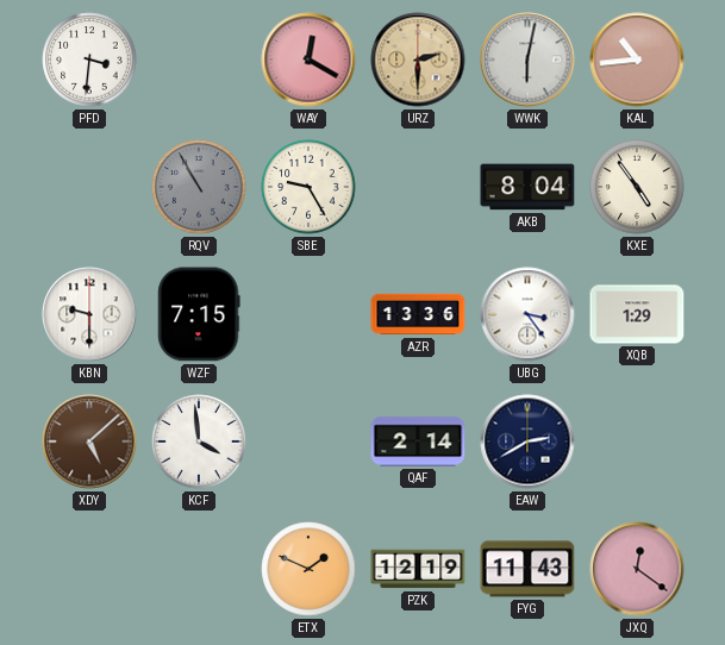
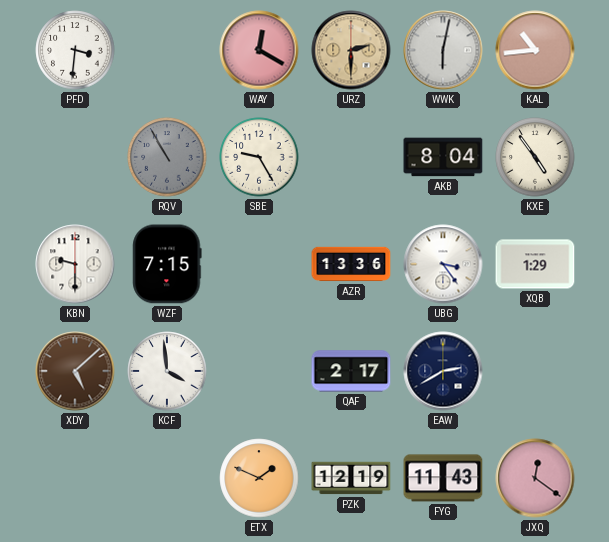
QAF: 2:14 -> 2:17 (351, 371)
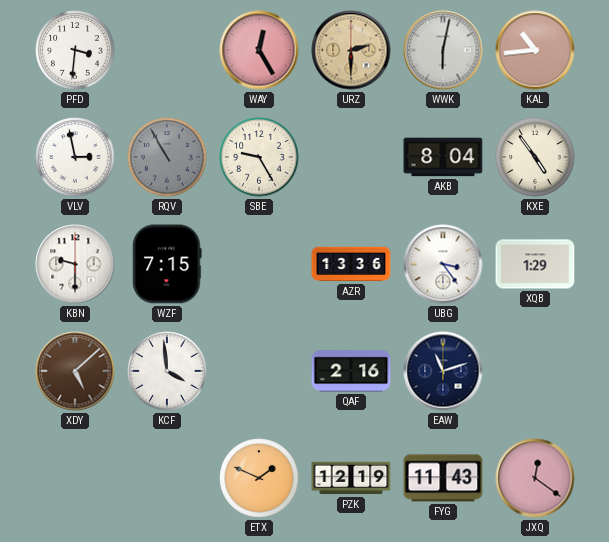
WAY: 12:20 -> 12:25 (259, 50)
VLV: none -> 2:58 (75, 157)
QAF: 2:17 -> 2:16 (351, 371)
EAW: 2:40 -> 11:12 (443, 371)
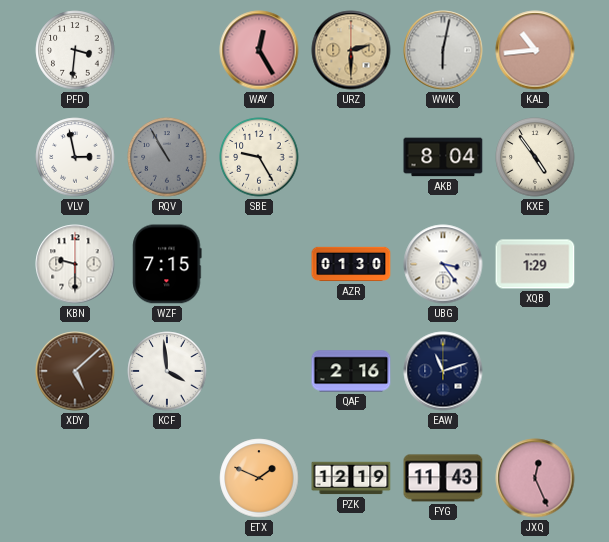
AZR: 13:36 -> 01:30 (351, 264)
JXQ: 12:21 -> 12:26 (535, 478)
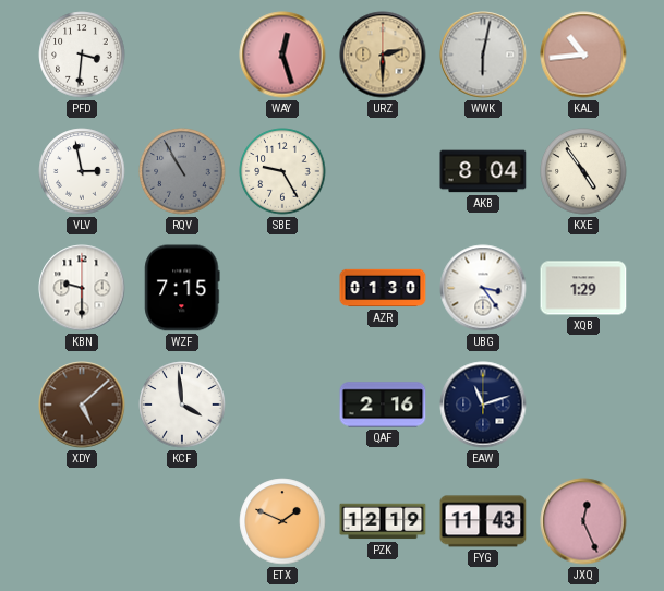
WAY: 12:25 -> 12:27 (282, 55)
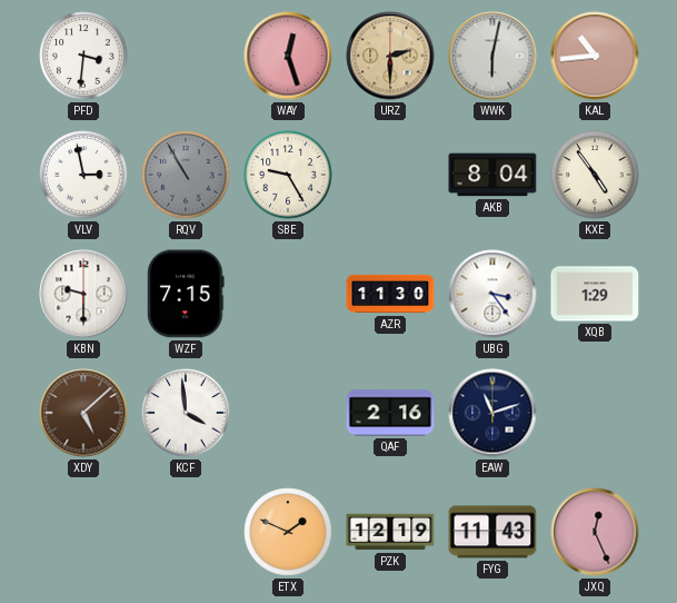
AZR: 01:30 -> 11:30 (390, 294)
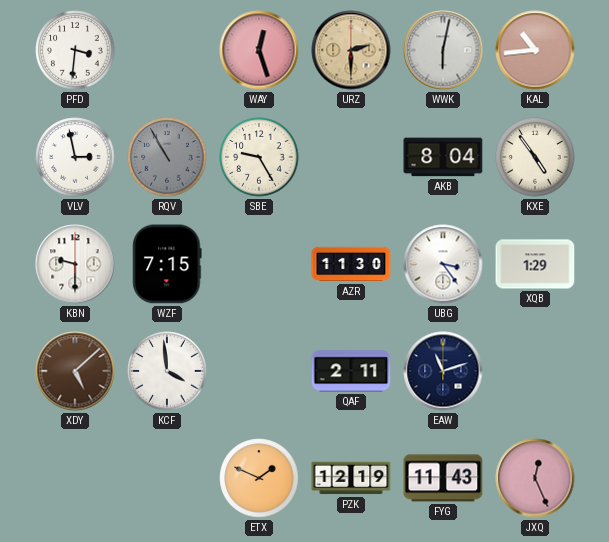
QAF: 2:16 -> 2:11 (351, 371)
